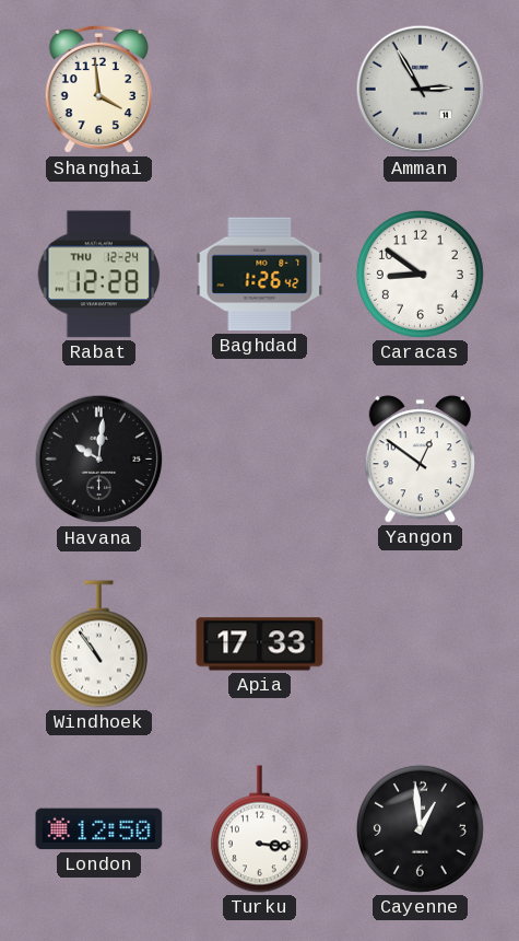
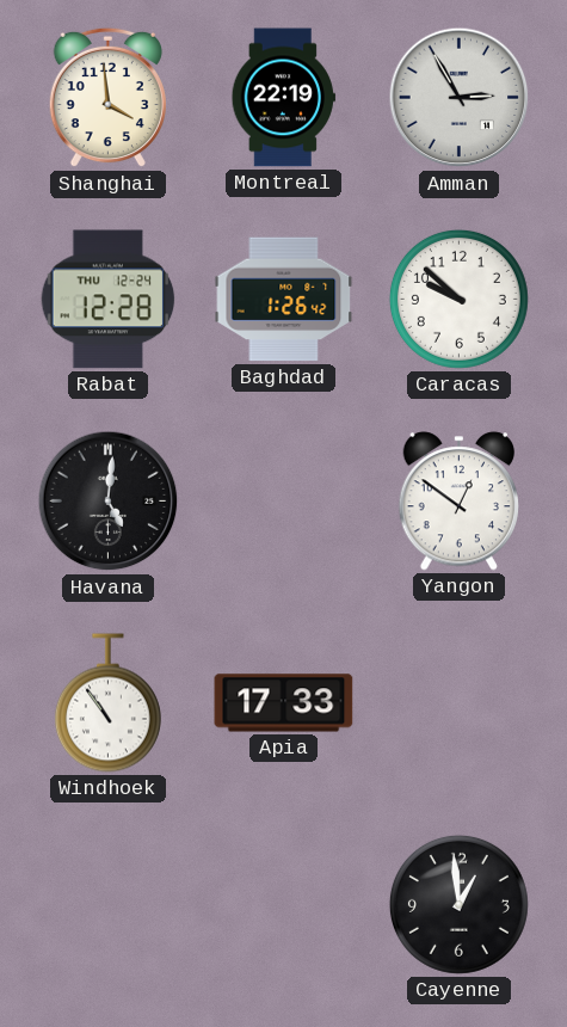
Montreal: none -> 22:19 (283, 98)
Caracas: 8:51 -> 9:52 (458, 299)
Havana: 10:01 -> 5:01 (109, 502)
London: 12:50 -> none (99, 829)
Turku: 3:16 -> none (259, 829)
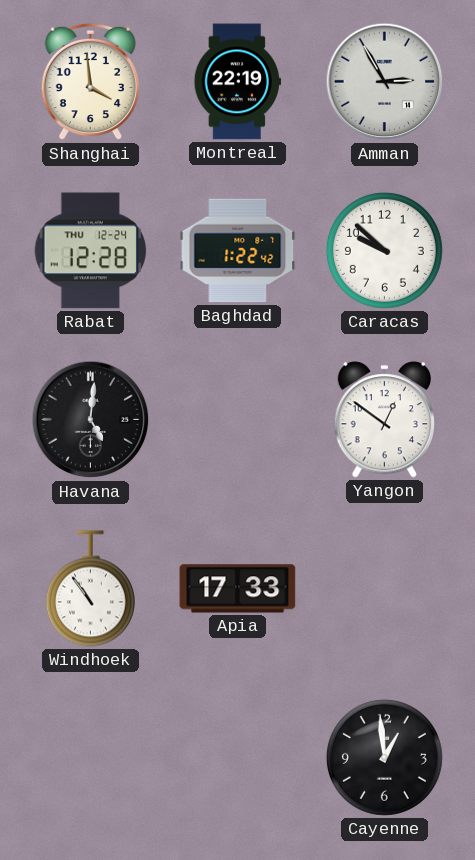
Baghdad: 1:26 -> 1:22 (238, 251)
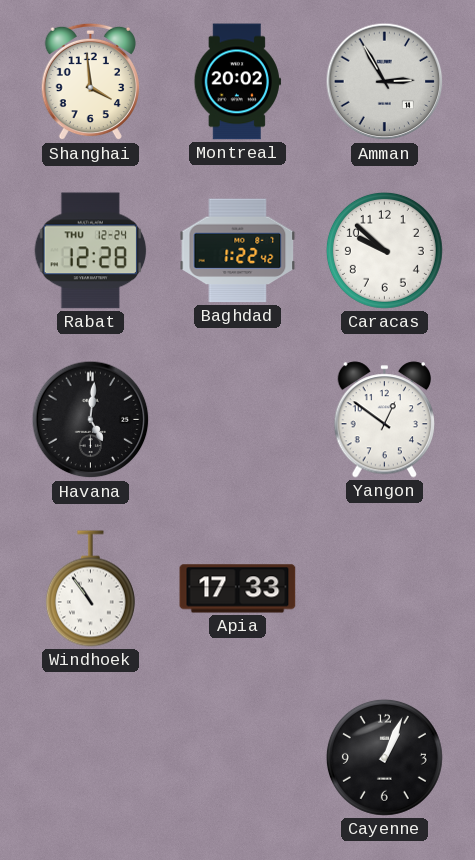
Montreal: 22:19 -> 20:02 (237, 82)
Cayenne: 12:59 -> 1:04 (384, 757)
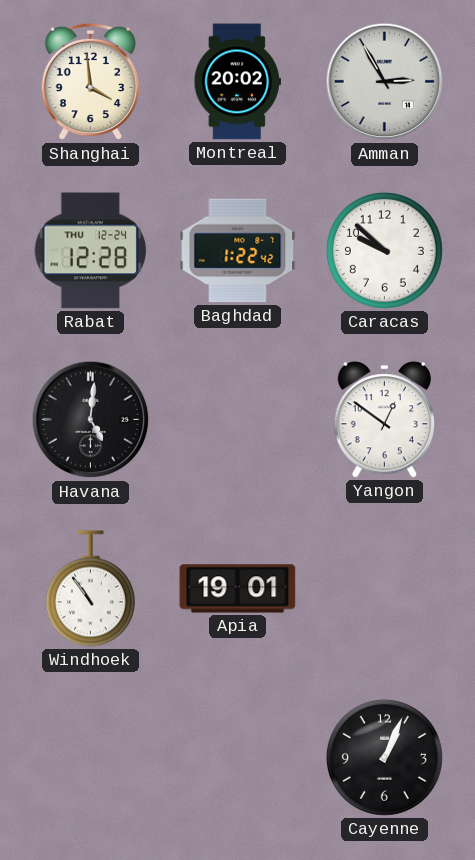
Apia: 17:33 -> 19:01 (238, 589)
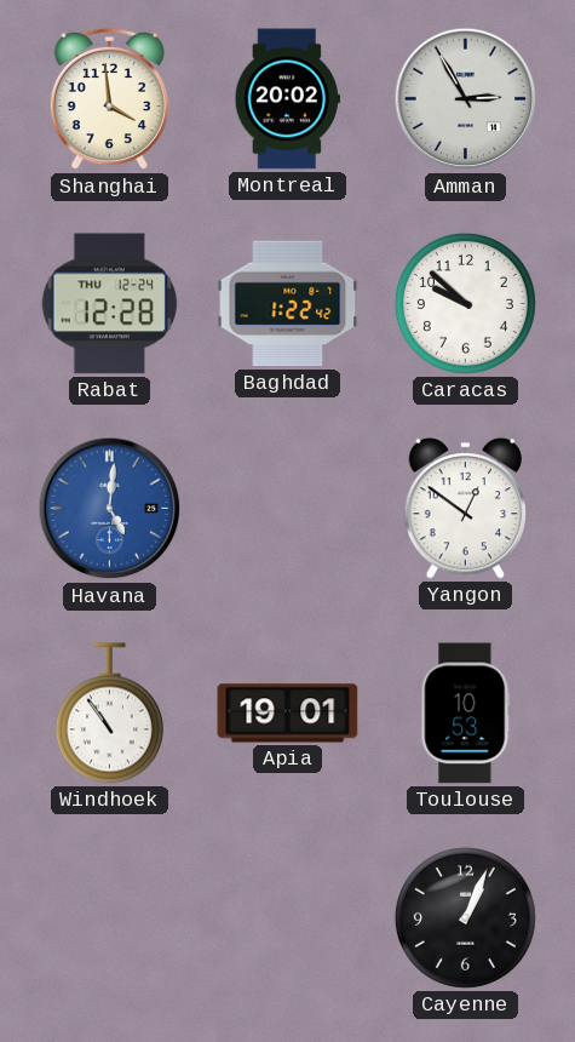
Havana dial: black -> blue (110, 509)
Toulouse: none -> 10:53 (466, 714)
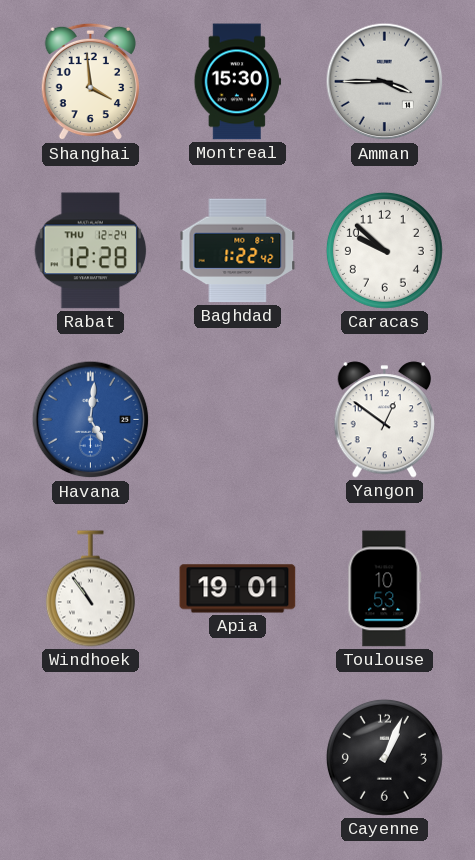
Montreal: 20:02 -> 15:30 (237, 82)
Amman: 2:55 -> 3:45 (385, 82)
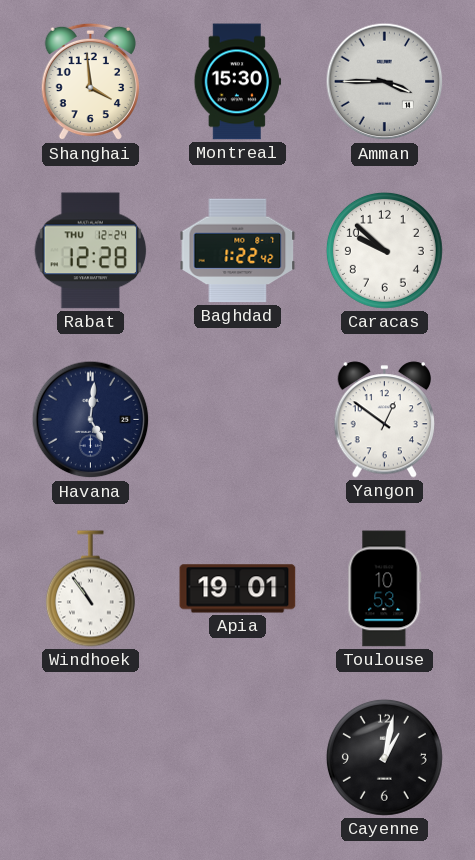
Havana dial: blue -> navy (91, 420)
Cayenne: 1:04 -> 1:02 (384, 757)
